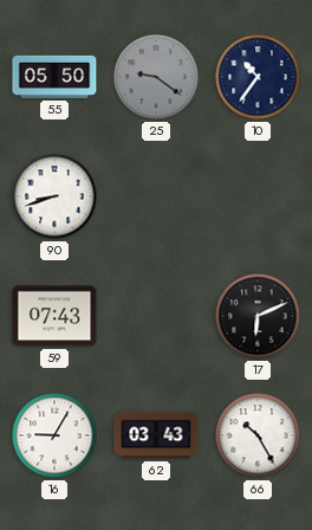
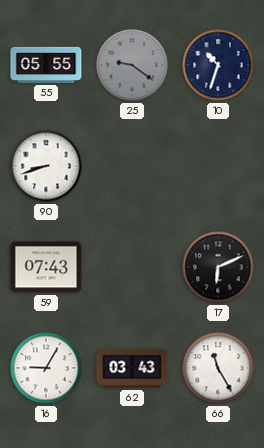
55: 05:50 -> 05:55 (46, 65)
10: 10:36 -> 10:33 (218, 65)
66: 10:25 -> 11:25 (218, 368)
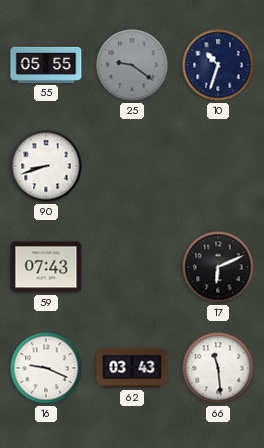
16: 9:05 -> 9:19 (46, 368)
66: 11:25 -> 11:29 (218, 368)
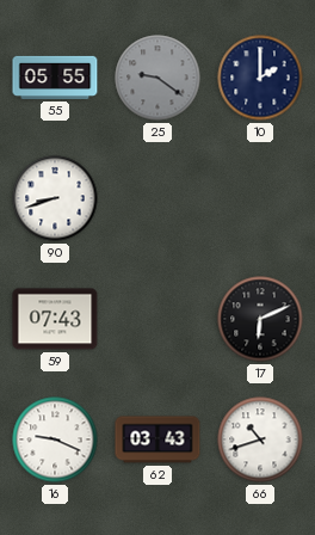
10: 10:33 -> 2:00 (260, 78)
66: 11:29 -> 10:42 (260, 439)
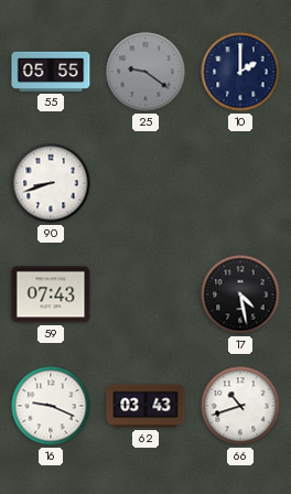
17: 6:11 -> 4:28 (240, 294)
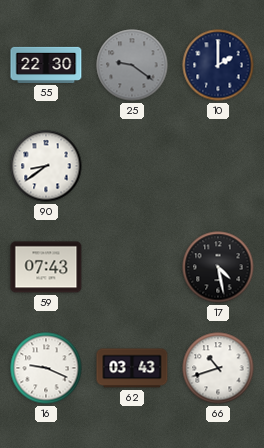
55: 05:55 -> 22:30 (46, 65)
90: 8:42 -> 8:39 (46, 166)
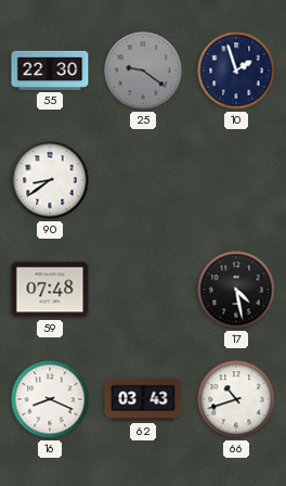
10: 2:00 -> 1:57 (236, 71)
59: 07:43 -> 07:48 (50, 290)
16: 9:19 -> 8:19 (50, 399)
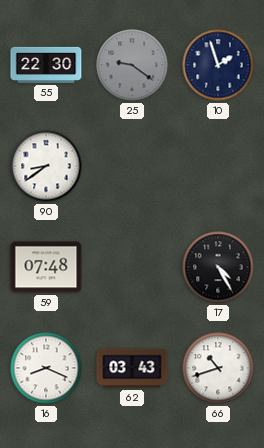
17: 4:28 -> 4:25 (218, 267)
